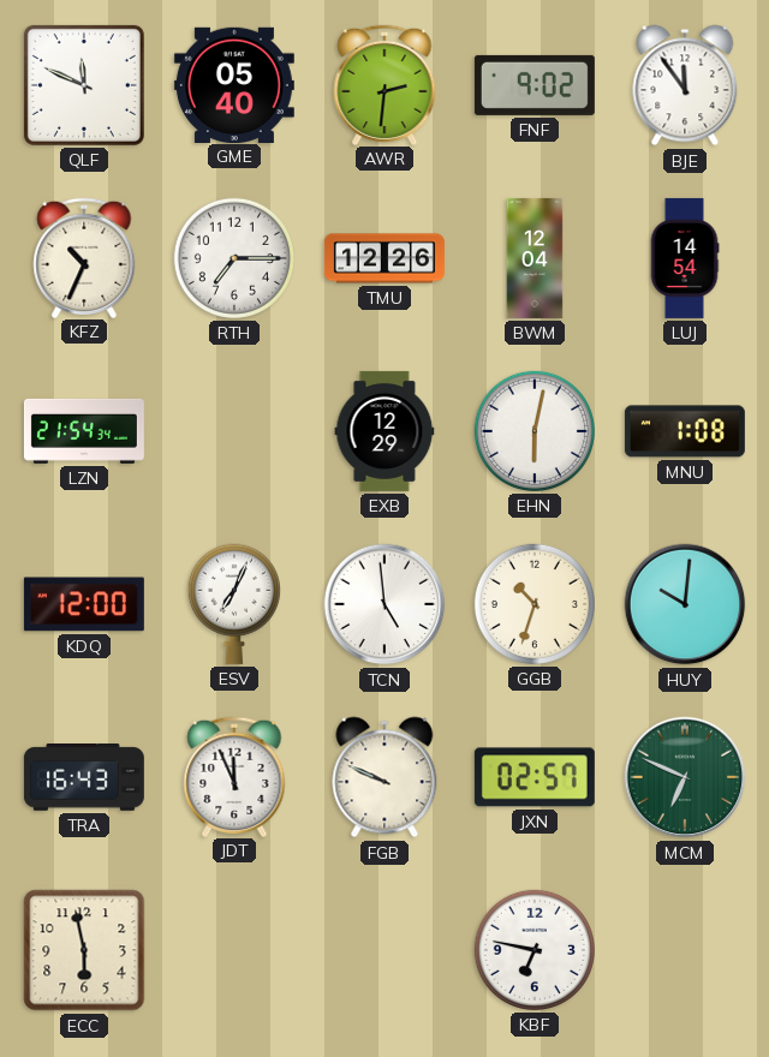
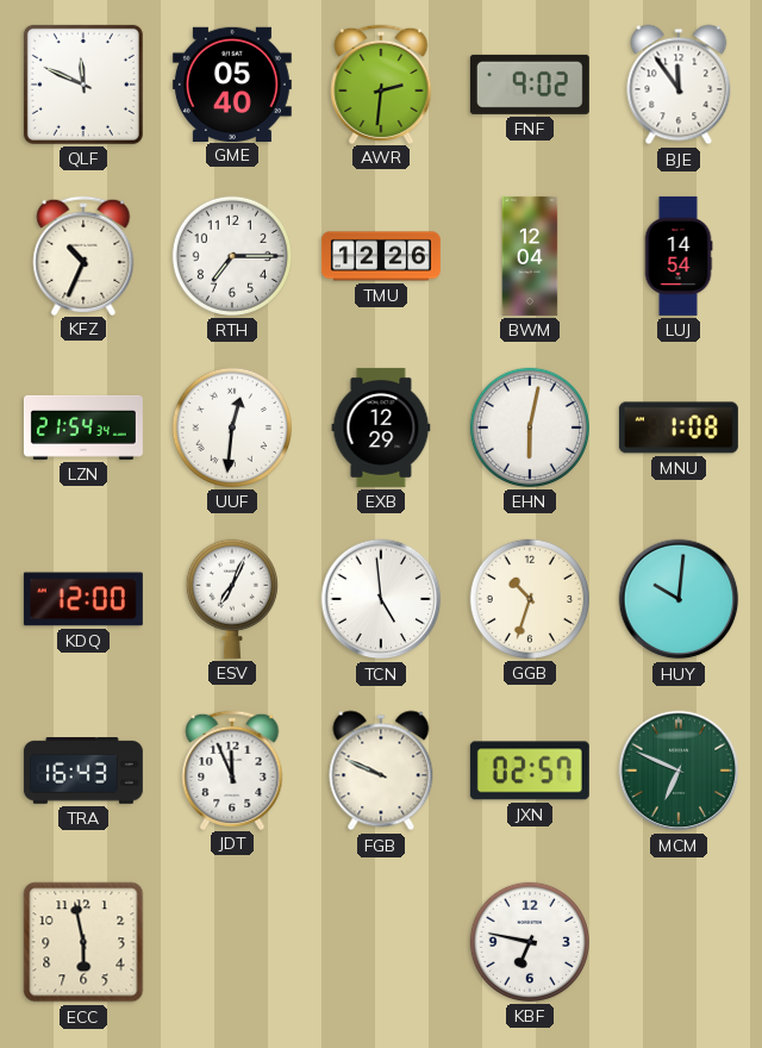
UUF: none -> 12:31 (232, 428)
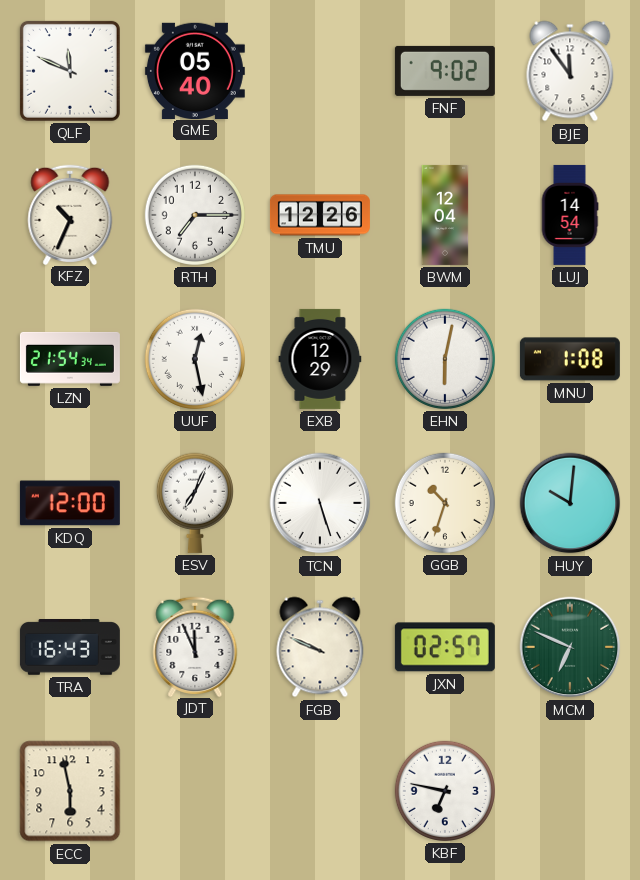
AWR: 2:31 -> none (381, 83)
UUF: 12:31 -> 12:28 (195, 359)
TCN: 4:59 -> 5:27 (320, 503)
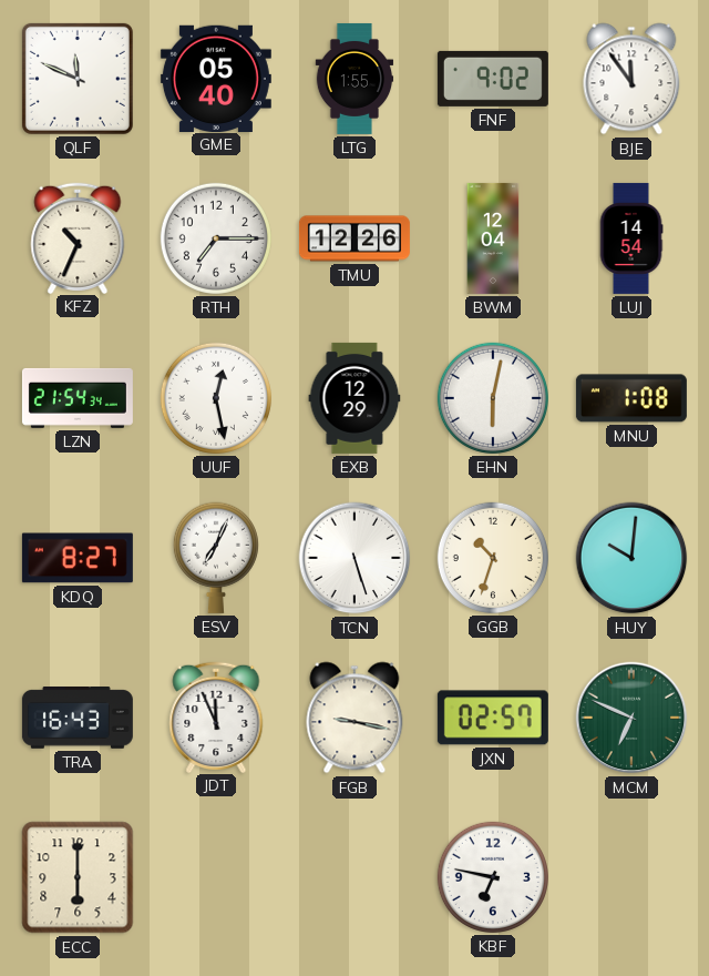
LTG: none -> 1:55 (354, 79)
KDQ: 12:00 -> 8:27 (78, 558)
FGB: 9:49 -> 9:17 (354, 718)
ECC: 5:58 -> 6:00 (78, 877)
